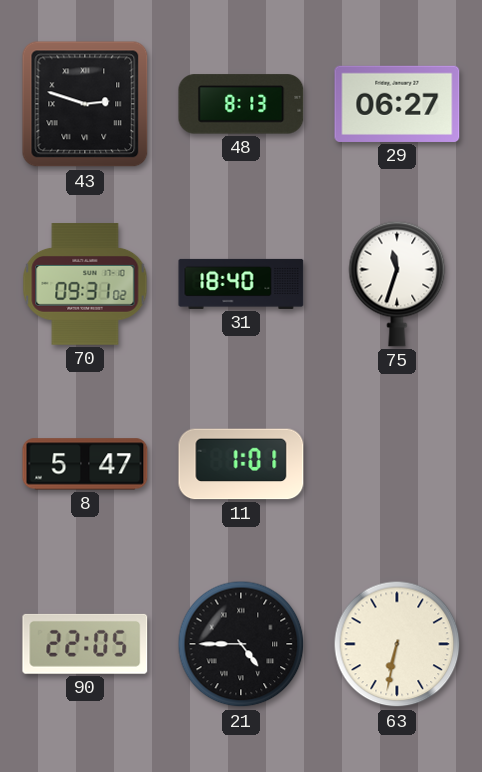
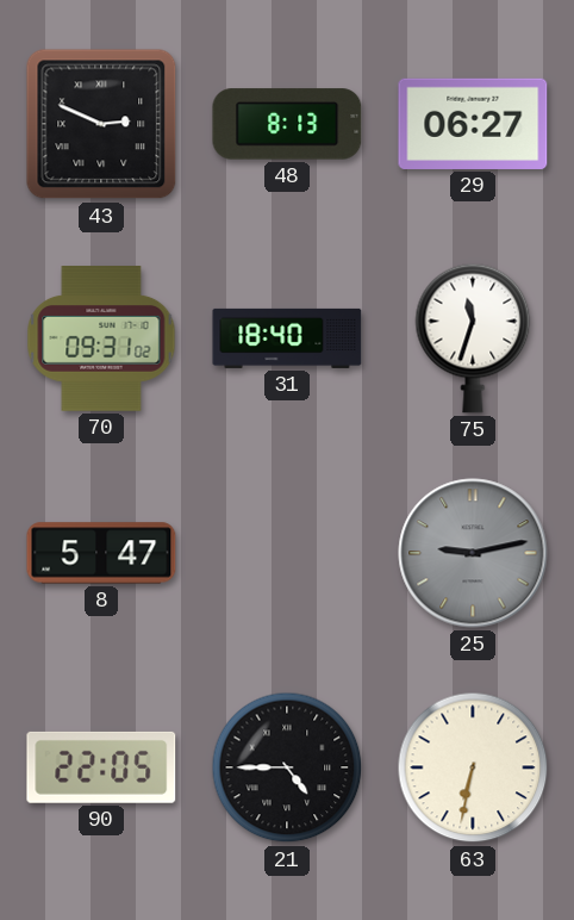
43: 2:48 -> 2:49 (101, 124)
11: 1:01 -> none (241, 464)
25: none -> 9:13 (473, 553)
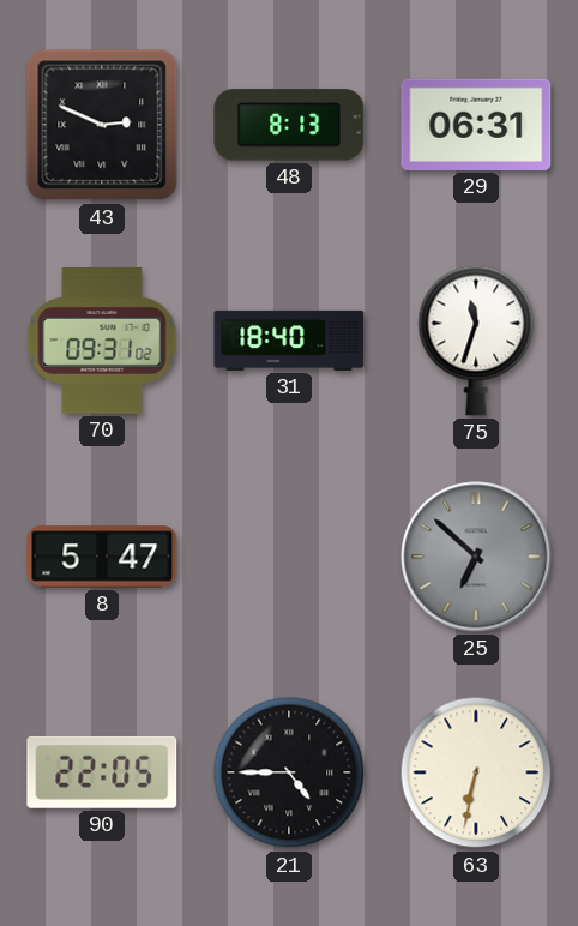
29: 06:27 -> 06:31 (476, 125)
25: 9:13 -> 6:52 (476, 557)
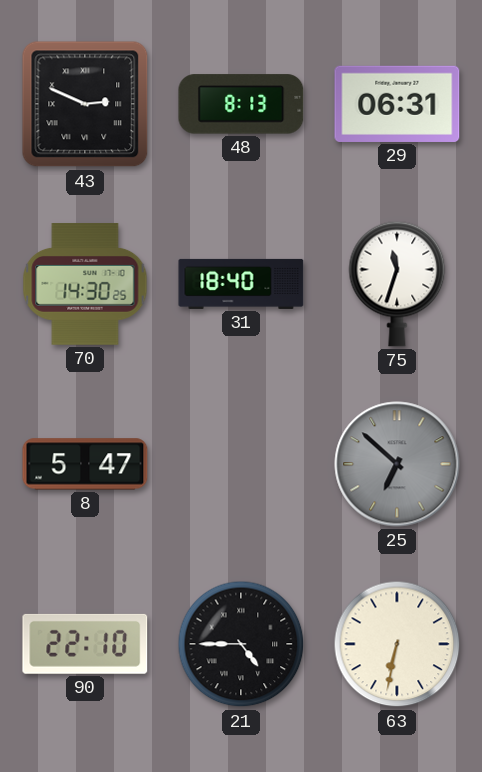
70: 09:31 -> 14:30 (85, 284)
90: 22:05 -> 22:10 (85, 644)
